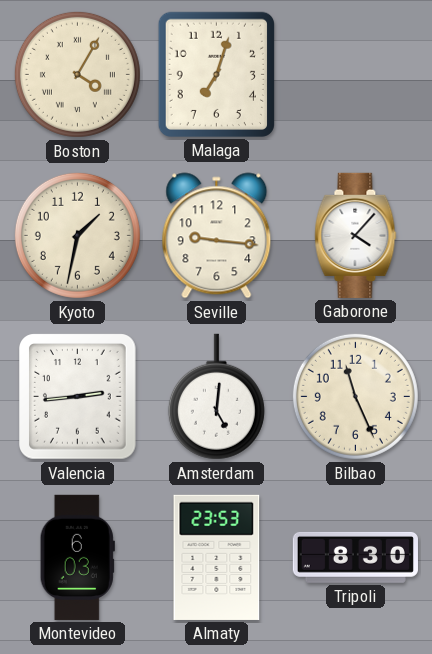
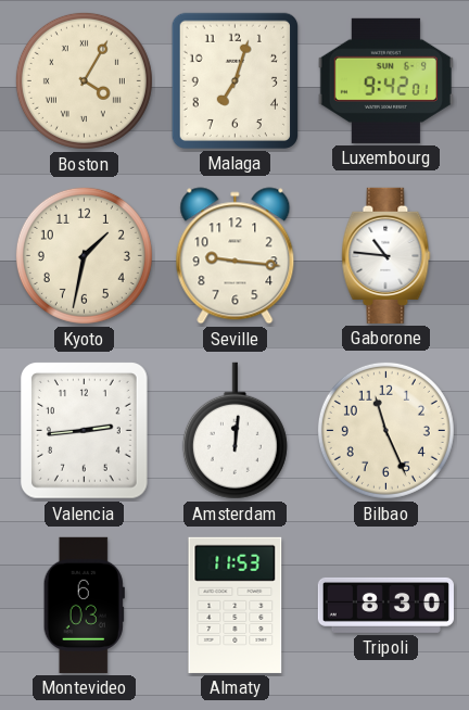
Luxembourg: none -> 9:42 (385, 80)
Gaborone: 4:07 -> 10:46 (386, 255)
Amsterdam: 5:01 -> 12:01 (234, 431)
Almaty: 23:53 -> 11:53 (236, 605)
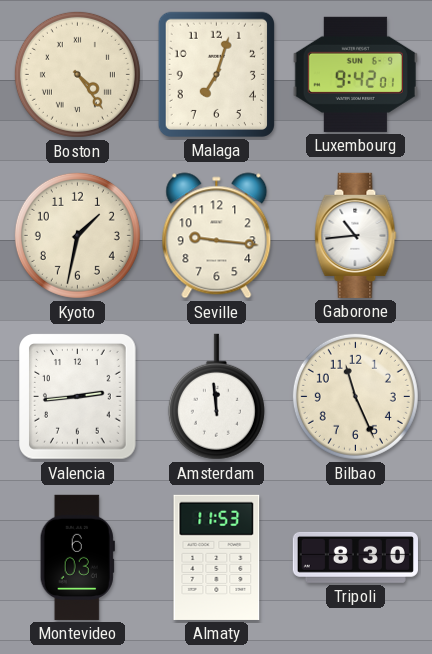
Boston: 4:05 -> 4:24 (77, 74)
Gaborone: 10:46 -> 10:44 (356, 235)
Amsterdam: 12:01 -> 11:59 (216, 397)
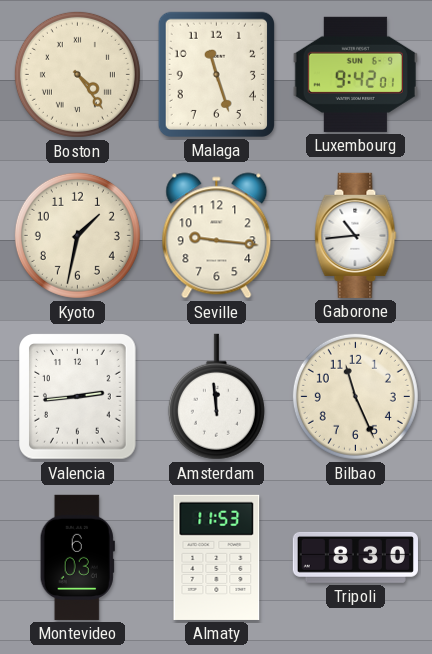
Malaga: 7:03 -> 11:27 (216, 74)
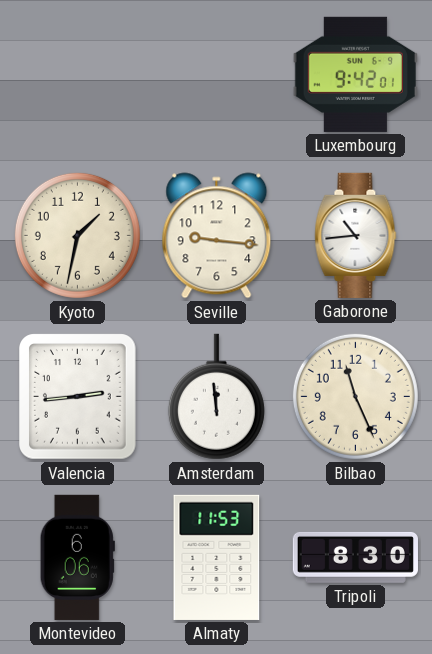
Boston: 4:24 -> none (77, 74)
Malaga: 11:27 -> none (216, 74)
Montevideo: 6:03 -> 6:06 (77, 557)
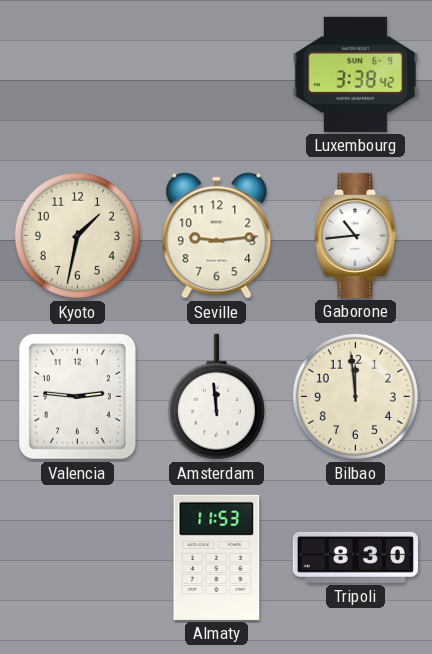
Luxembourg: 9:42 -> 3:38 (355, 74)
Seville: 9:16 -> 9:14 (217, 236)
Valencia: 2:44 -> 2:46 (78, 397)
Bilbao: 11:26 -> 11:59 (355, 396)
Montevideo: 6:06 -> none (77, 557)
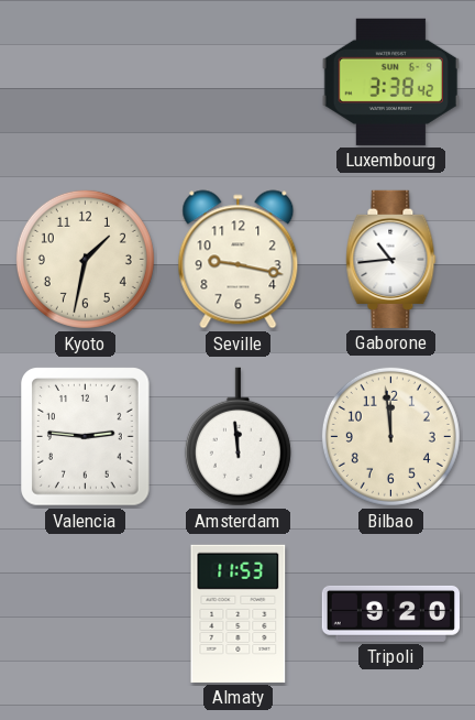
Seville: 9:14 -> 9:17 (239, 260)
Tripoli: 8:30 -> 9:20 (390, 613)
